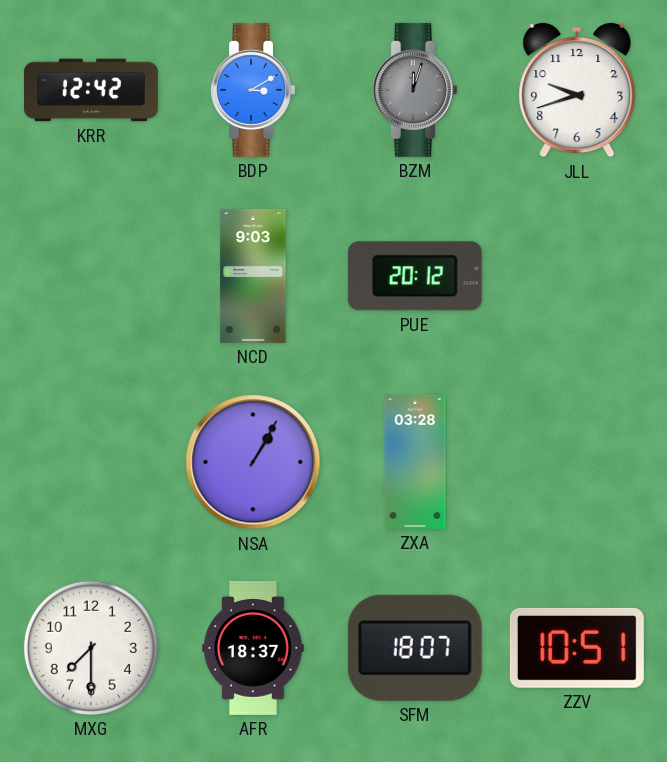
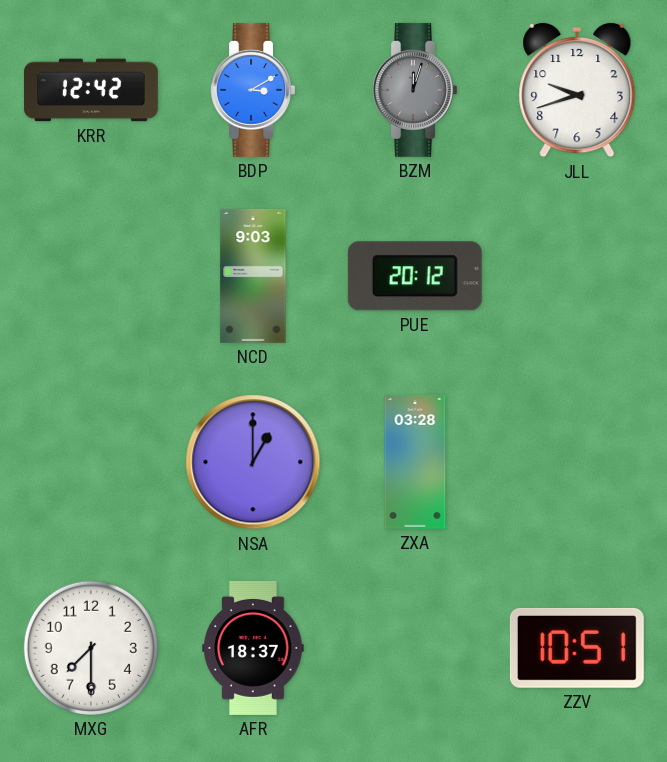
NSA: 1:05 -> 1:00 (253, 462)
SFM: 18:07 -> none (415, 648)
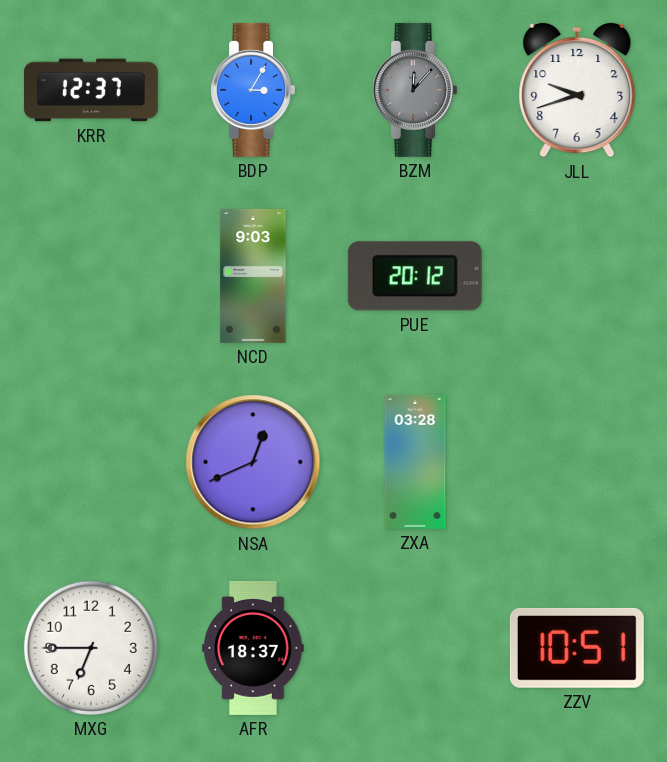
KRR: 12:42 -> 12:37 (91, 90)
BDP: 3:10 -> 3:05 (253, 90)
BZM: 12:03 -> 12:07 (415, 90)
NSA: 1:00 -> 12:41 (253, 462)
MXG: 7:30 -> 6:45 (91, 648)
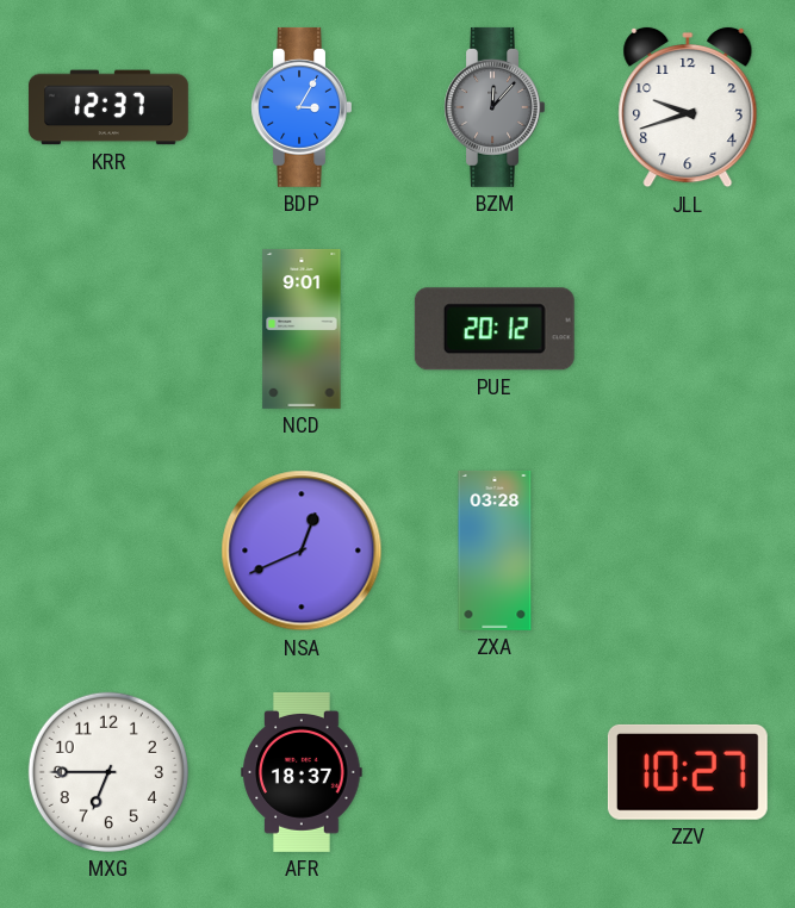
NCD: 9:03 -> 9:01 (302, 329)
ZZV: 10:51 -> 10:27 (688, 772)
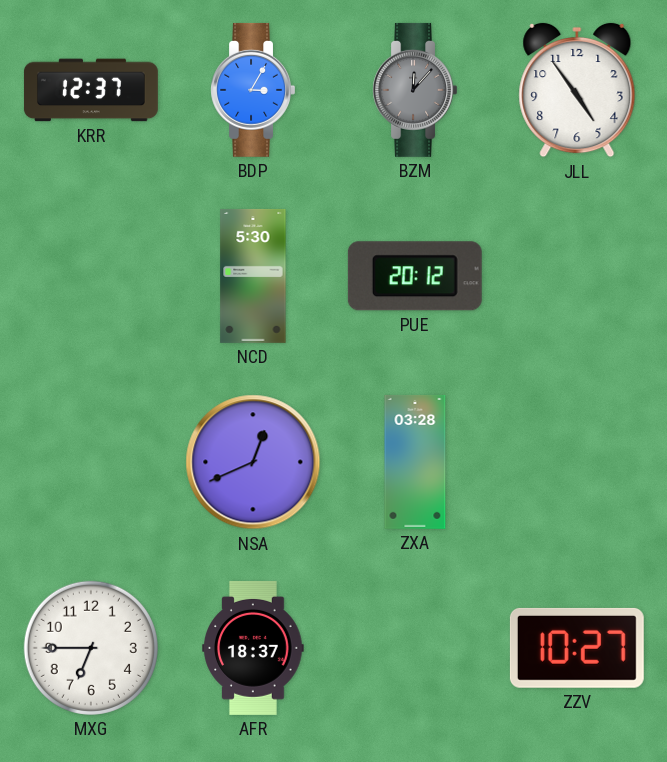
JLL: 9:42 -> 4:54 (577, 90)
NCD: 9:01 -> 5:30 (253, 276)
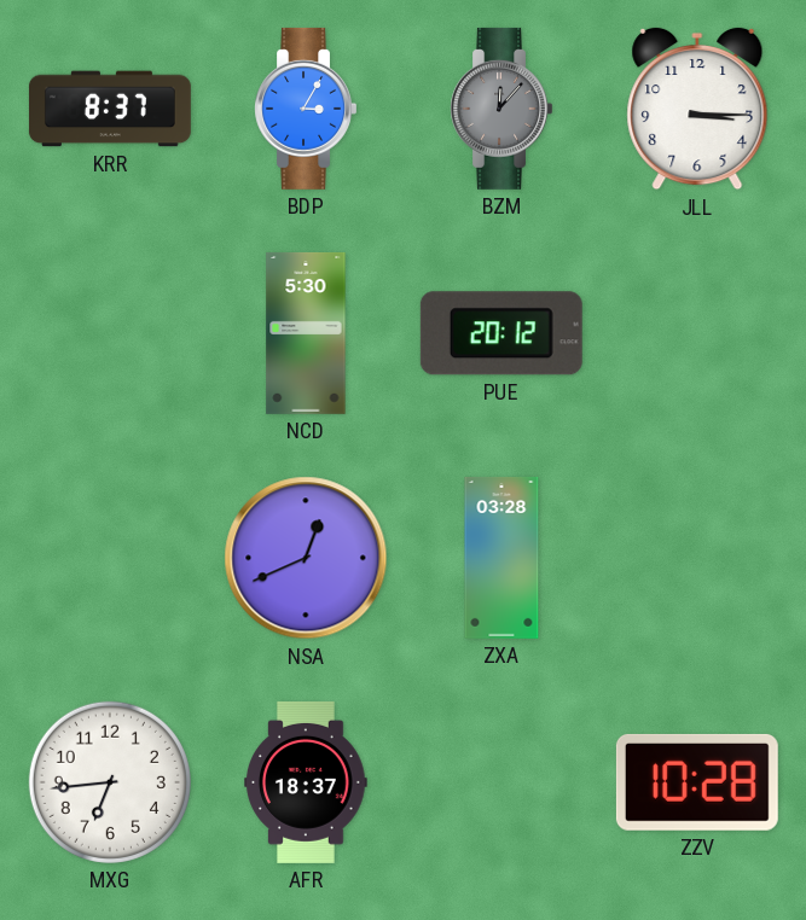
KRR: 12:37 -> 8:37 (110, 109)
JLL: 4:54 -> 3:15 (697, 109)
MXG: 6:45 -> 6:44 (110, 782)
ZZV: 10:27 -> 10:28 (697, 782)
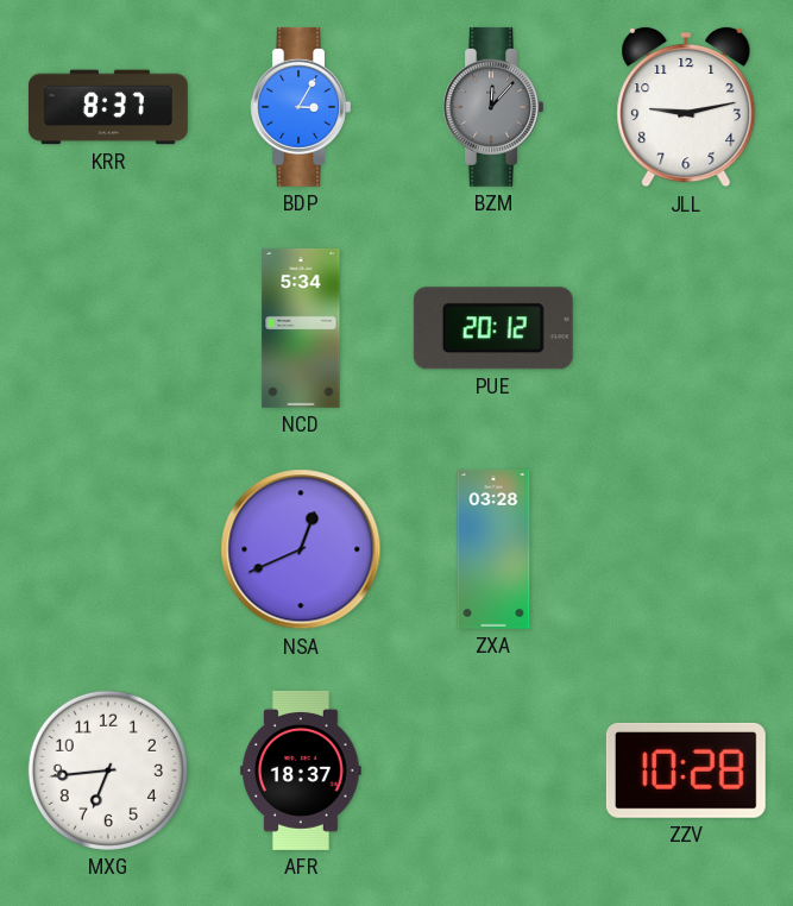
JLL: 3:15 -> 9:13 (686, 107)
NCD: 5:30 -> 5:34 (301, 328)
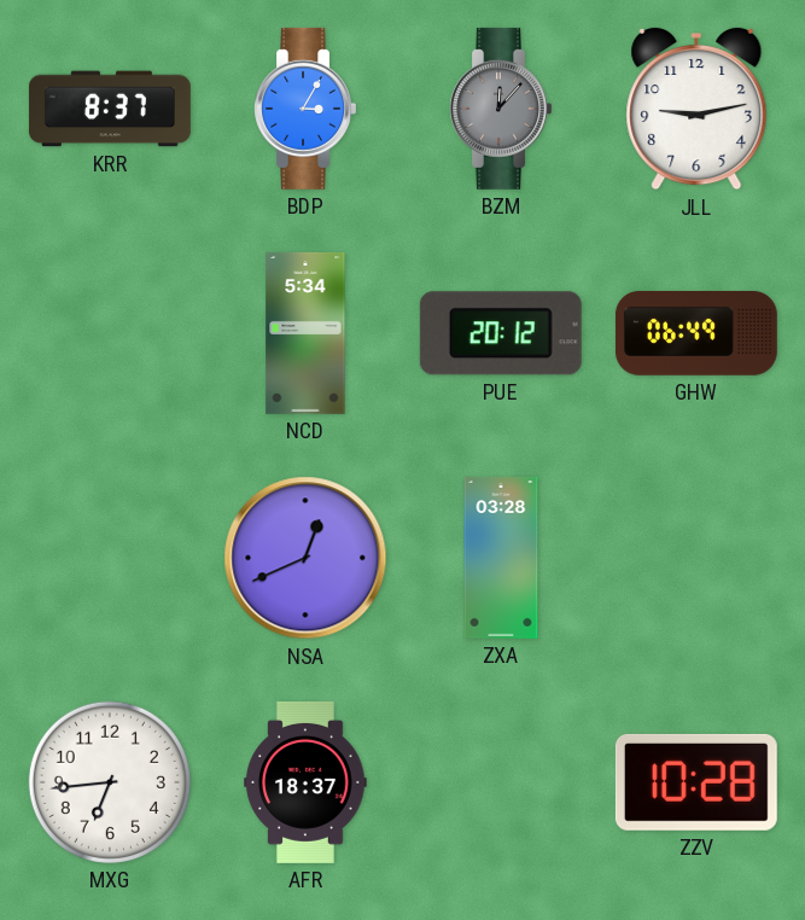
GHW: none -> 06:49 (696, 334)
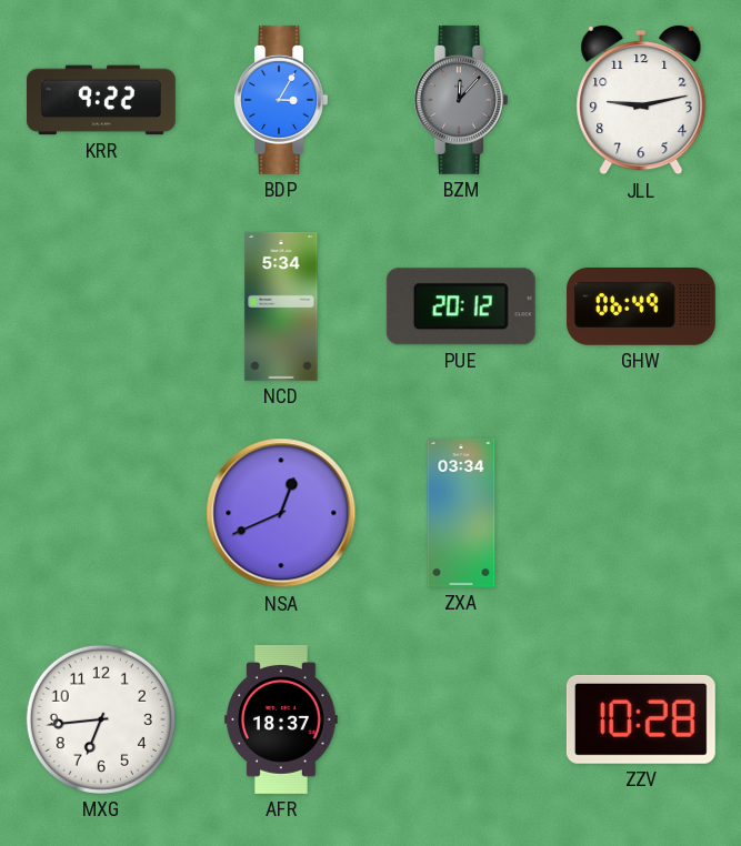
KRR: 8:37 -> 9:22 (101, 100)
ZXA: 03:28 -> 03:34 (461, 513)
